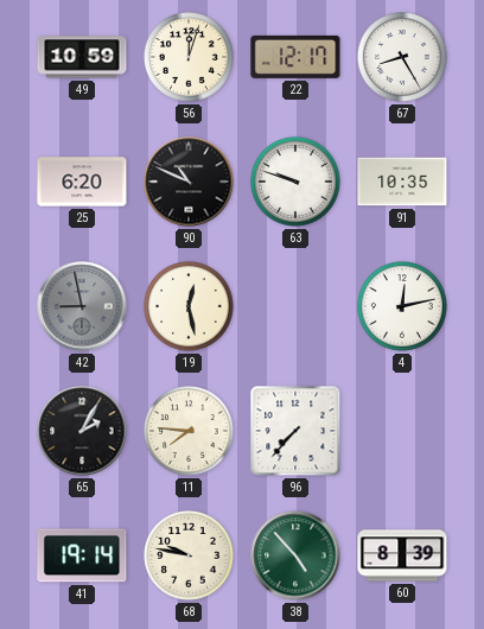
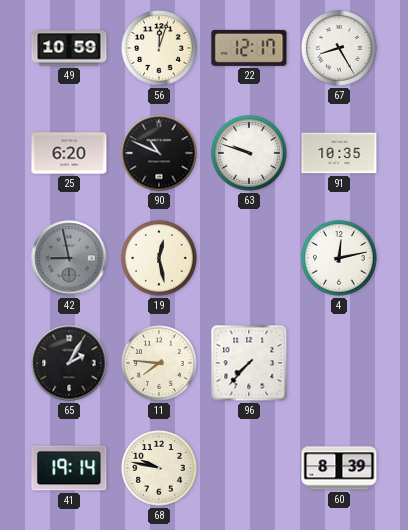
38: 4:53 -> none (295, 555)
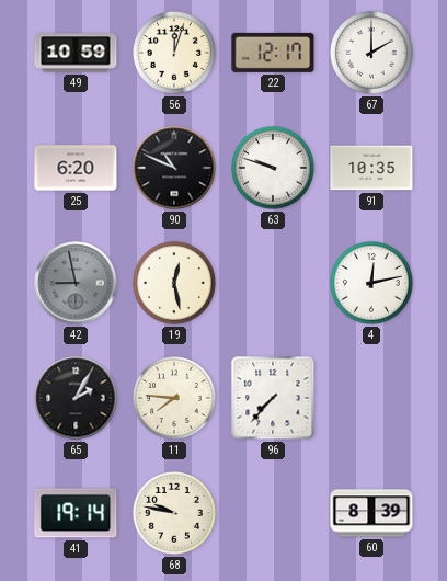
67: 8:25 -> 2:00 (371, 53)
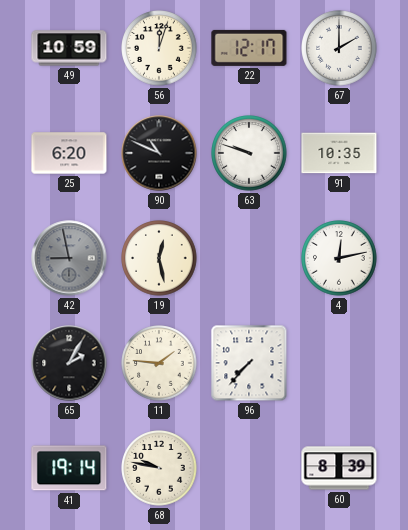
11: 7:46 -> 1:46 (159, 363)
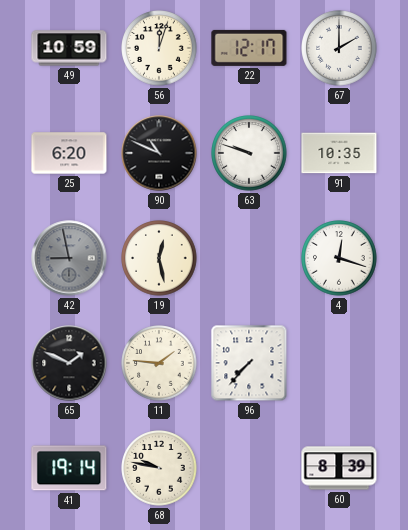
4: 12:13 -> 12:18 (339, 258)
65: 2:05 -> 1:49 (69, 363)
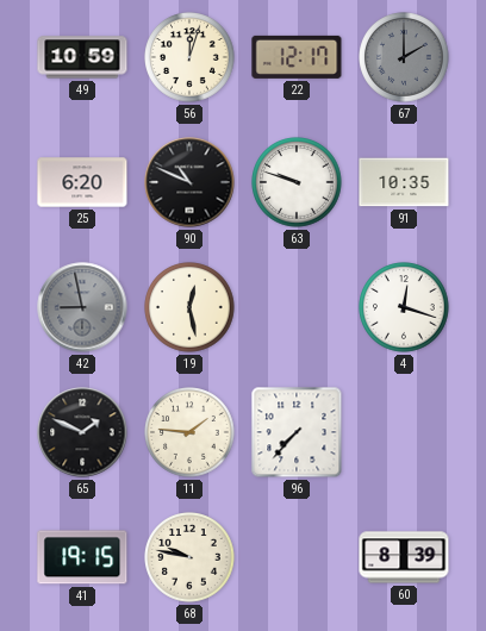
67 dial: white -> grey (404, 57)
41: 19:14 -> 19:15 (82, 557)
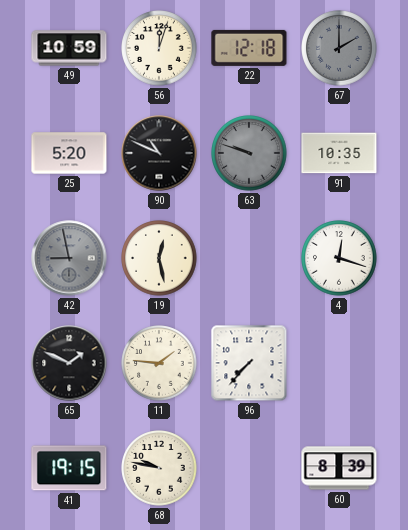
22: 12:17 -> 12:18 (249, 48)
25: 6:20 -> 5:20 (69, 153)
63 dial: white -> grey (249, 153)
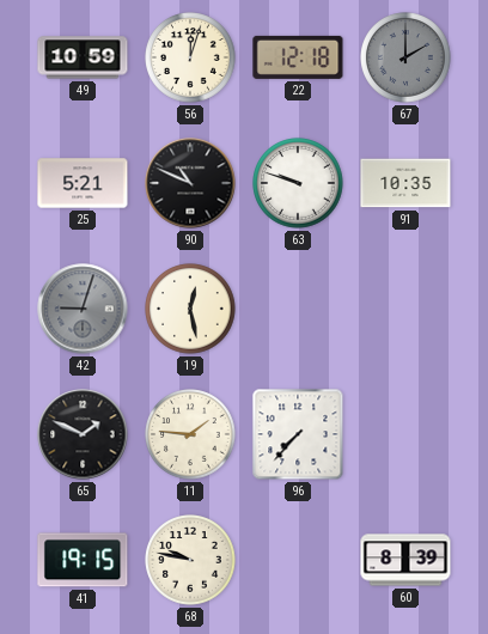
25: 5:20 -> 5:21 (83, 183)
63 dial: grey -> white (298, 183)
42: 8:58 -> 9:03 (83, 309)
4: 12:18 -> none (339, 258)
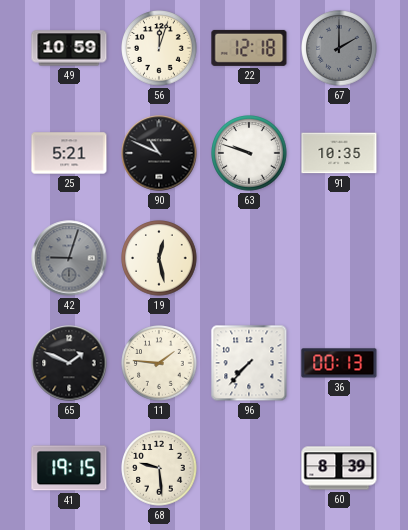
36: none -> 00:13 (339, 363)
68: 9:47 -> 9:29 (159, 468)
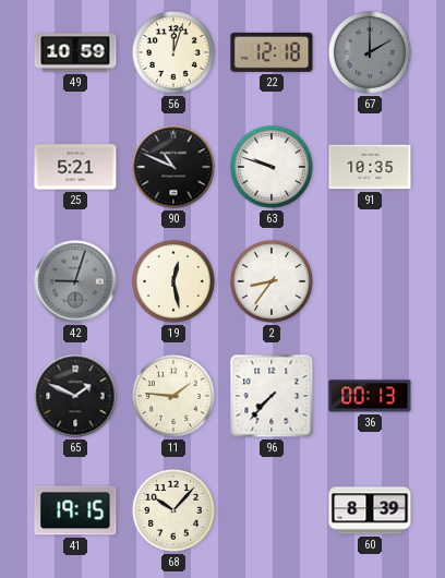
2: none -> 8:36 (272, 281)
68: 9:29 -> 10:07 (173, 510)
